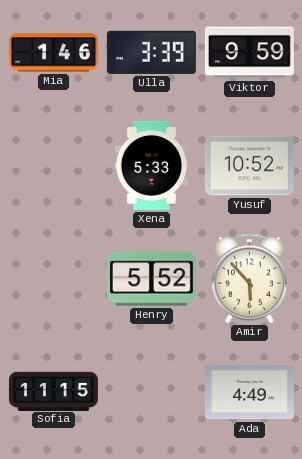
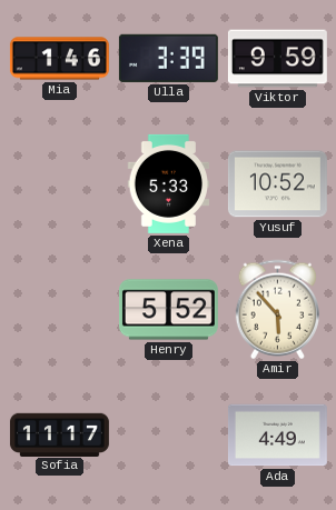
Sofia: 11:15 -> 11:17 (59, 434)
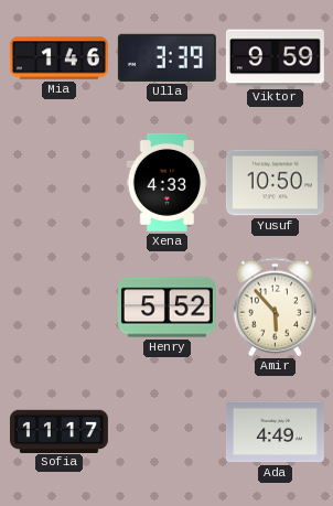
Xena: 5:33 -> 4:33 (168, 182)
Yusuf: 10:52 -> 10:50 (275, 183)
